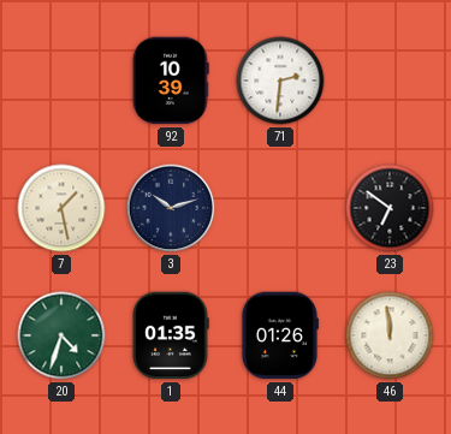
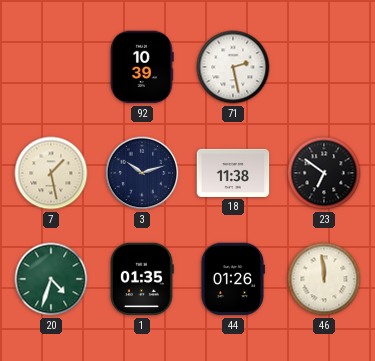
71: 2:31 -> 2:28 (233, 67)
18: none -> 11:38 (233, 173)
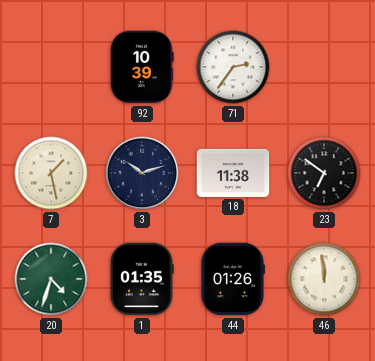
71: 2:28 -> 2:36 (233, 67)
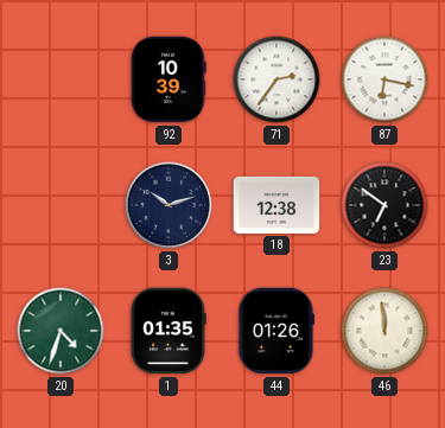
87: none -> 6:17 (384, 79)
7: 1:28 -> none (51, 173)
18: 11:38 -> 12:38 (276, 205)
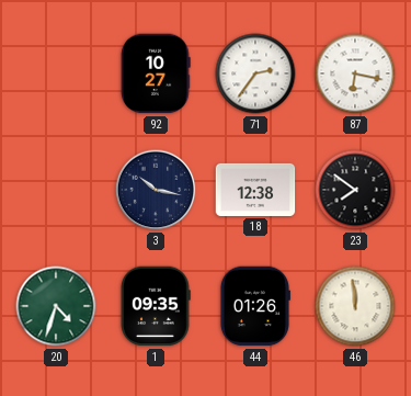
92: 10:39 -> 10:27 (156, 73)
3: 10:12 -> 10:17 (156, 190)
23: 6:51 -> 7:51 (355, 190)
1: 01:35 -> 09:35 (156, 306)
